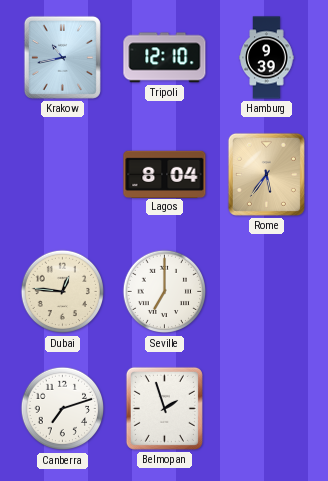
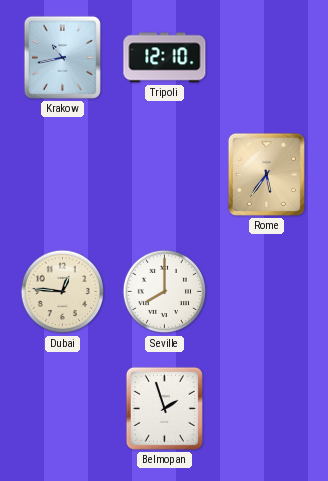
Hamburg: 9:39 -> none (267, 58)
Lagos: 8:04 -> none (165, 174)
Seville: 7:00 -> 8:00 (165, 292)
Canberra: 7:12 -> none (63, 409)
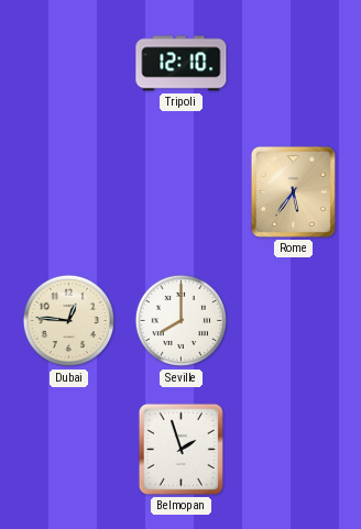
Krakow: 10:43 -> none (62, 57)
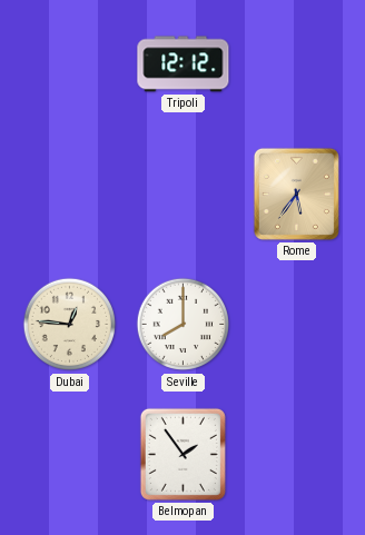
Tripoli: 12:10 -> 12:12 (184, 65)
Belmopan: 1:57 -> 1:54 (182, 454)
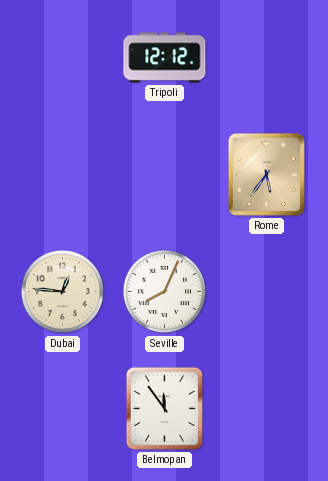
Seville: 8:00 -> 8:04 (165, 292)
Belmopan: 1:54 -> 11:54 (164, 408)
